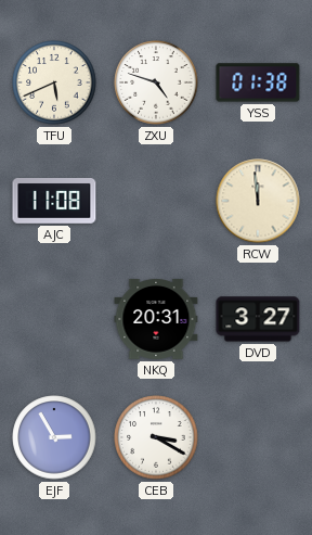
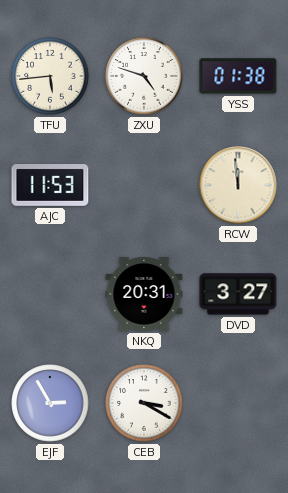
TFU: 5:41 -> 5:44 (50, 76)
AJC: 11:08 -> 11:53 (50, 186)
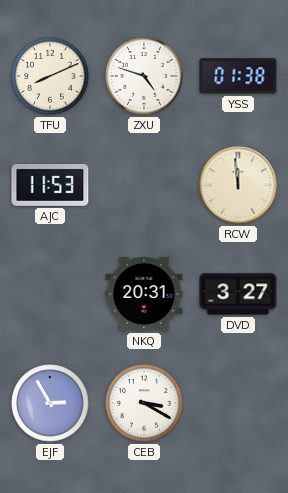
TFU: 5:44 -> 8:11 (50, 76)
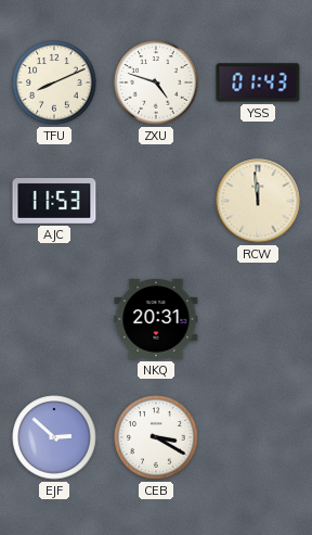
YSS: 01:38 -> 01:43 (258, 82)
DVD: 3:27 -> none (238, 294)
EJF: 2:55 -> 2:52 (54, 437)
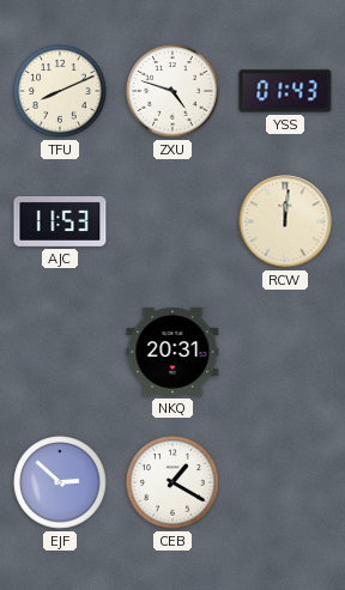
RCW: 11:59 -> 12:01 (285, 221)
CEB: 3:20 -> 1:20 (172, 482)
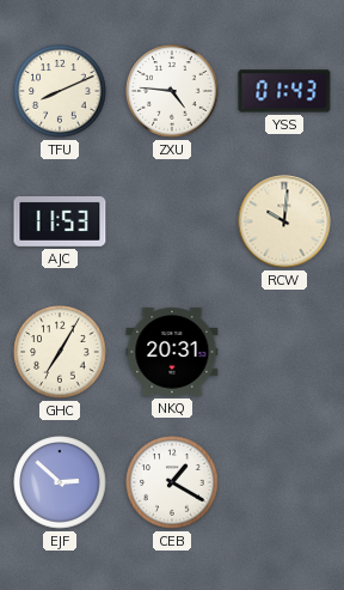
ZXU: 4:48 -> 4:46 (172, 91)
RCW: 12:01 -> 10:01 (284, 221)
GHC: none -> 7:05 (60, 352)
